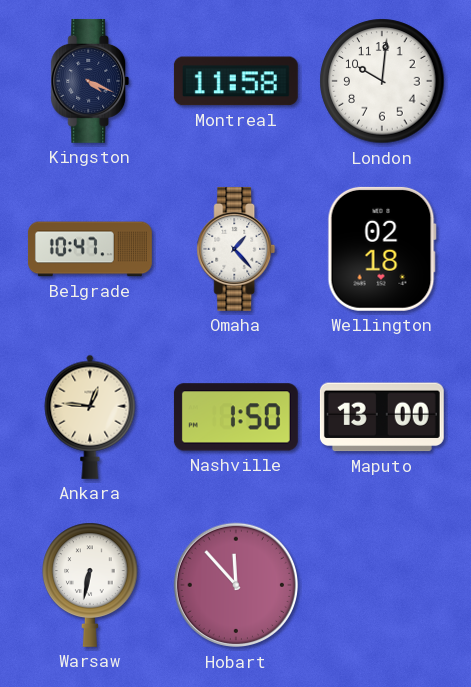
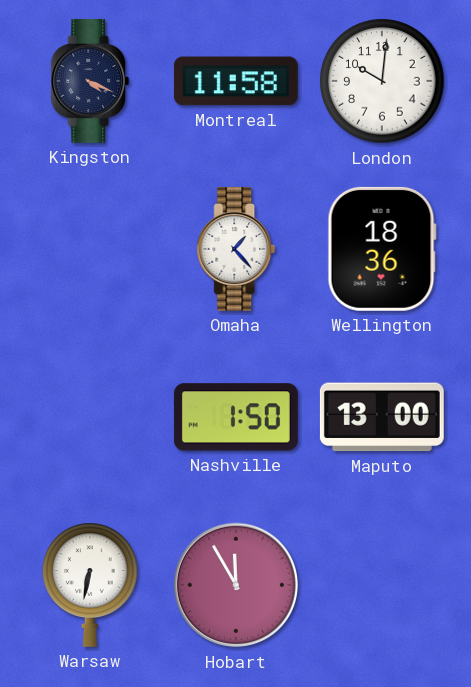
Belgrade: 10:47 -> none (90, 249)
Wellington: 02:18 -> 18:36 (382, 249)
Ankara: 12:46 -> none (90, 417)
Hobart: 11:53 -> 11:55 (236, 585)
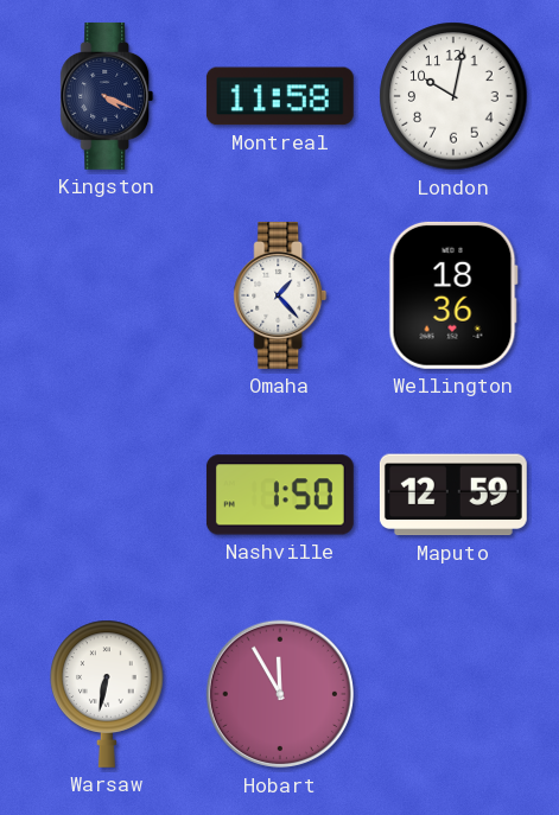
London: 10:01 -> 10:02 (453, 96)
Maputo: 13:00 -> 12:59 (453, 495)
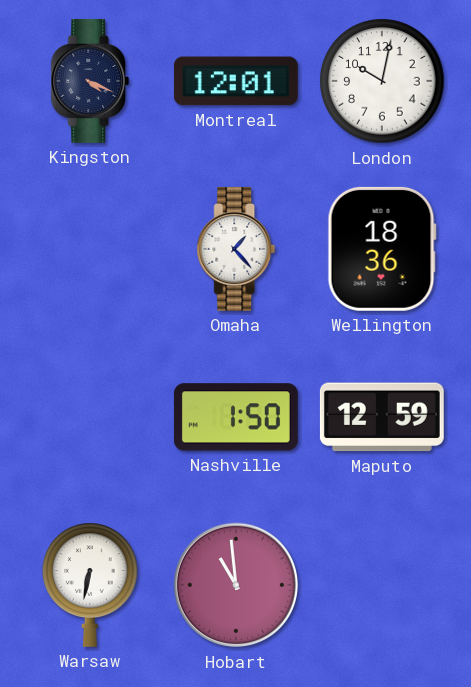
Montreal: 11:58 -> 12:01 (236, 81)
Hobart: 11:55 -> 10:59 (236, 585)
